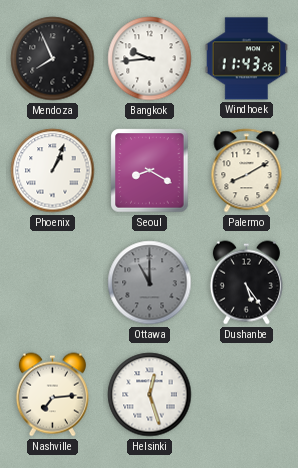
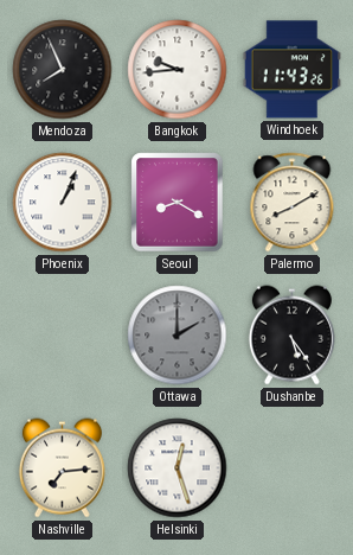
Ottawa: 11:00 -> 2:00 (178, 336)
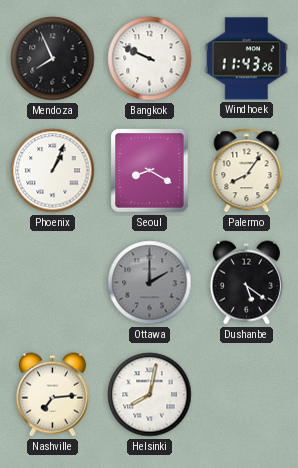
Bangkok: 9:44 -> 9:49 (150, 59)
Palermo: 8:10 -> 8:06 (247, 171)
Dushanbe: 5:24 -> 5:21 (246, 283)
Helsinki: 12:27 -> 8:02 (150, 395)
